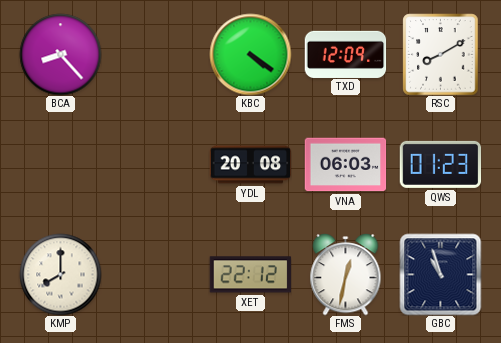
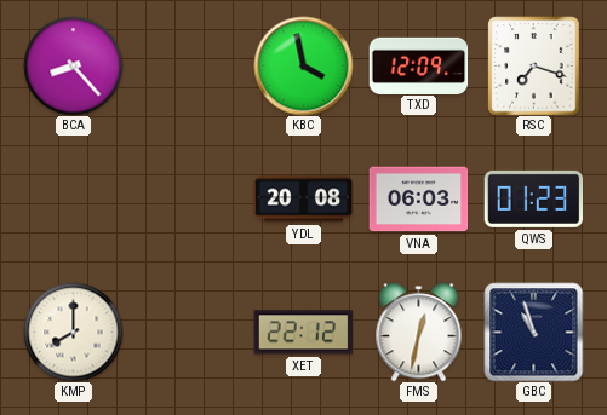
KBC: 4:21 -> 3:58 (303, 65)
RSC: 8:10 -> 7:18 (534, 65)
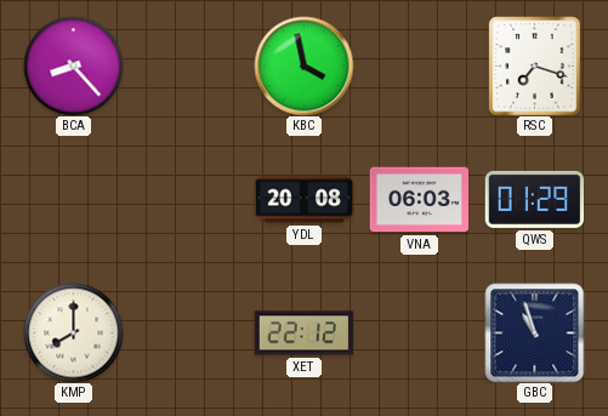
TXD: 12:09 -> none (418, 65)
QWS: 01:23 -> 01:29 (534, 199)
FMS: 12:32 -> none (419, 333)
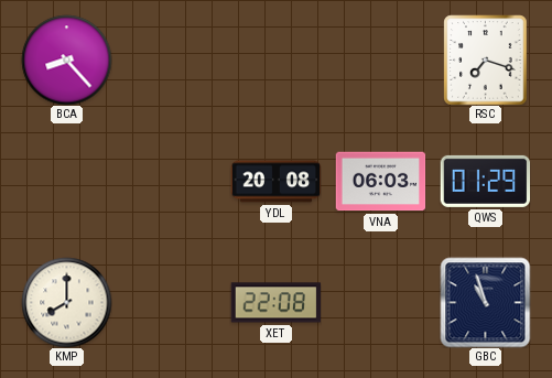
KBC: 3:58 -> none (303, 65)
XET: 22:12 -> 22:08 (275, 303)
